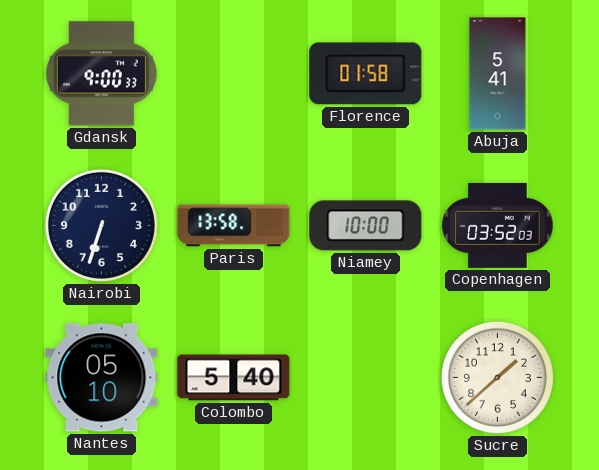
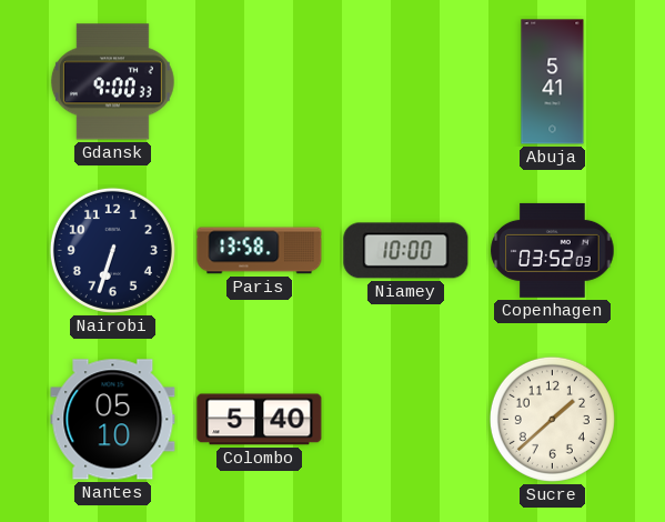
Florence: 01:58 -> none (366, 74)
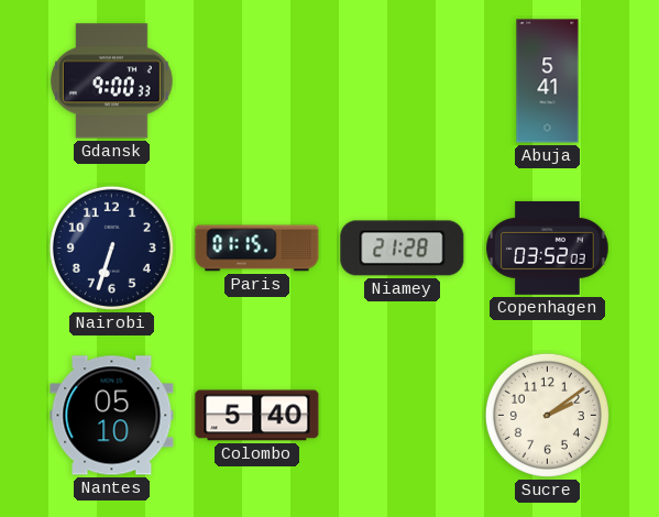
Paris: 13:58 -> 01:15 (257, 249)
Niamey: 10:00 -> 21:28 (403, 249)
Sucre: 1:38 -> 2:09 (547, 415)
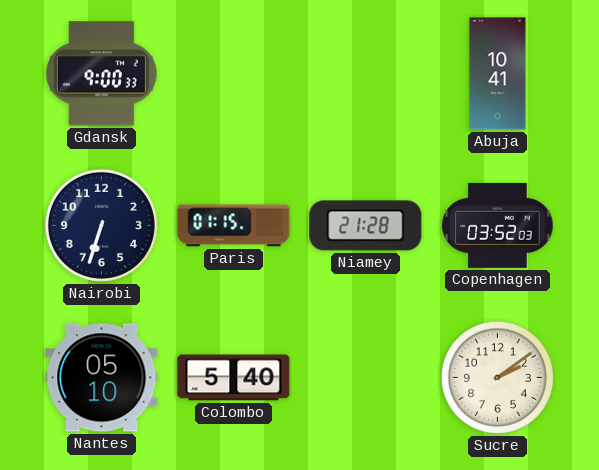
Abuja: 5:41 -> 10:41 (498, 74)
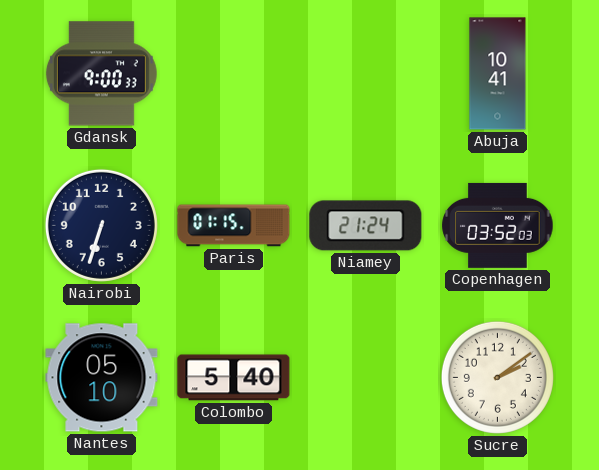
Niamey: 21:28 -> 21:24 (366, 226)
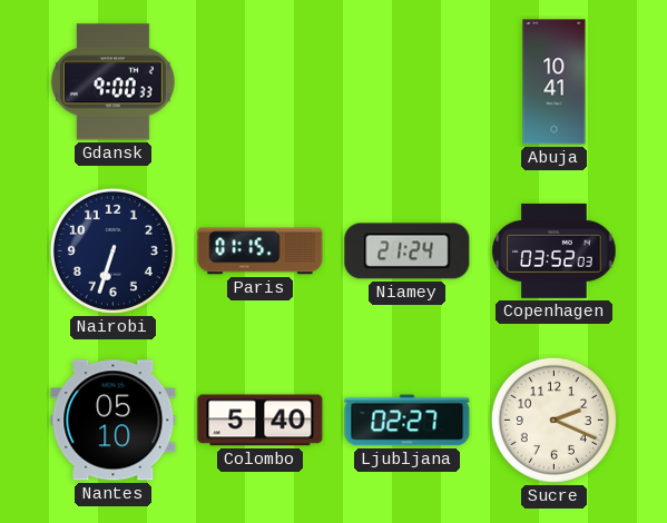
Ljubljana: none -> 02:27 (408, 421)
Sucre: 2:09 -> 2:19 (553, 420)
